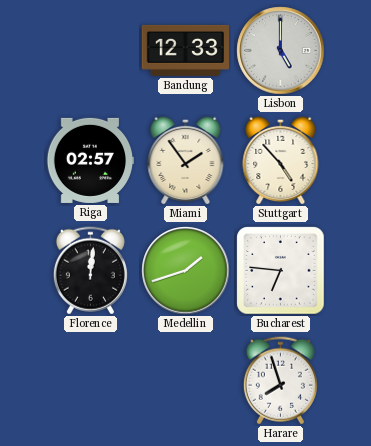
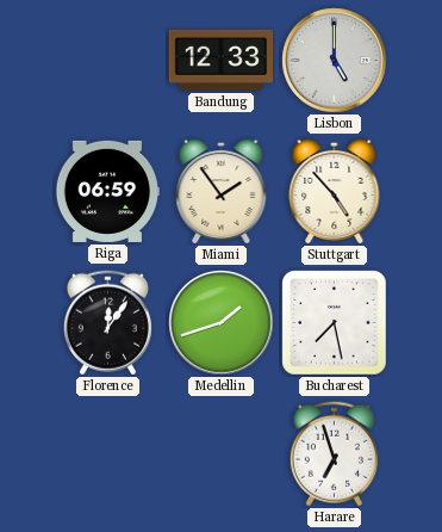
Riga: 02:57 -> 06:59 (107, 191)
Florence: 12:01 -> 12:06 (107, 323)
Bucharest: 6:46 -> 7:28 (335, 323)
Harare: 7:57 -> 6:57 (334, 454)
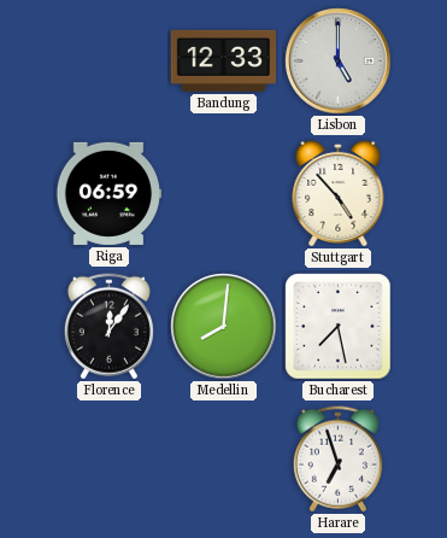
Miami: 1:54 -> none (222, 191)
Medellin: 1:42 -> 8:01 (224, 327)
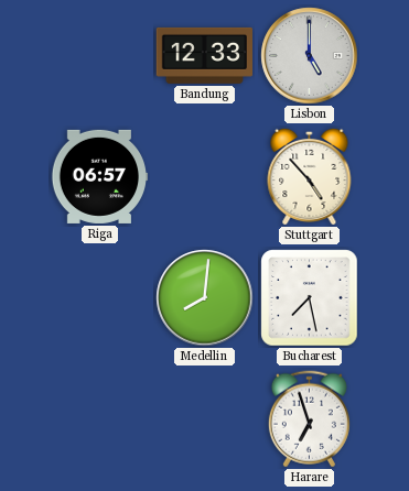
Riga: 06:59 -> 06:57 (99, 176)
Florence: 12:06 -> none (108, 327)
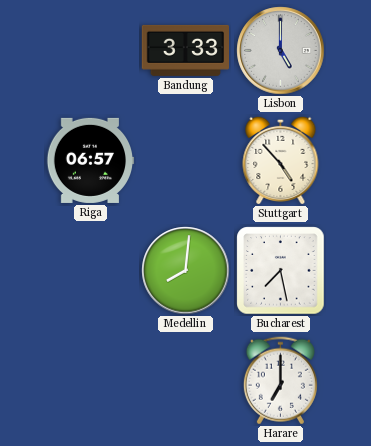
Bandung: 12:33 -> 3:33 (185, 50)
Harare: 6:57 -> 7:00 (280, 381)
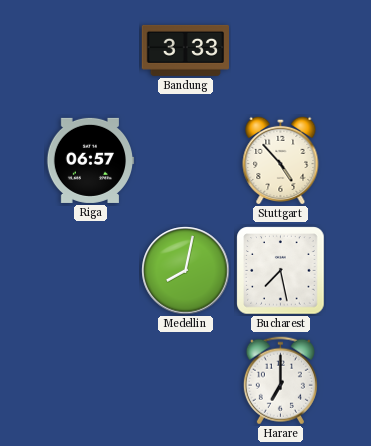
Lisbon: 5:00 -> none (281, 51)
Medellin: 8:01 -> 8:02 (186, 271)
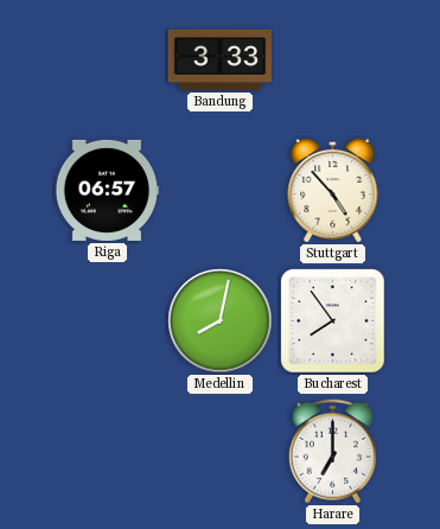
Bucharest: 7:28 -> 7:54 (333, 321)
